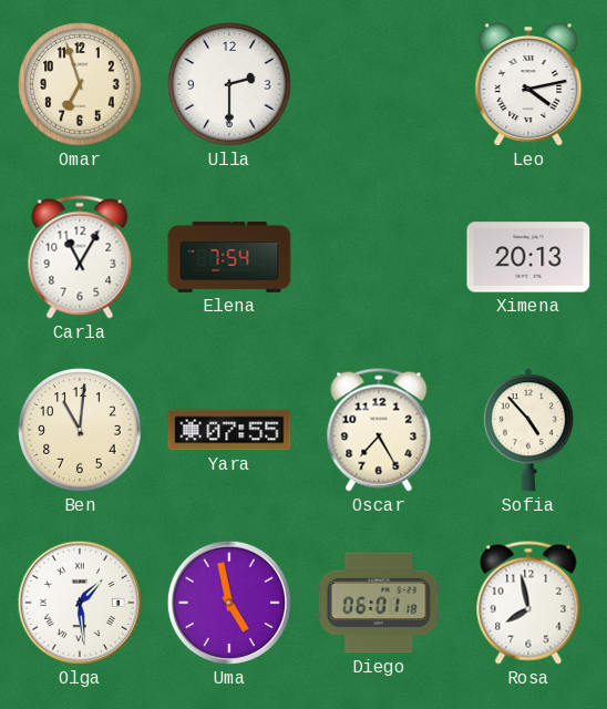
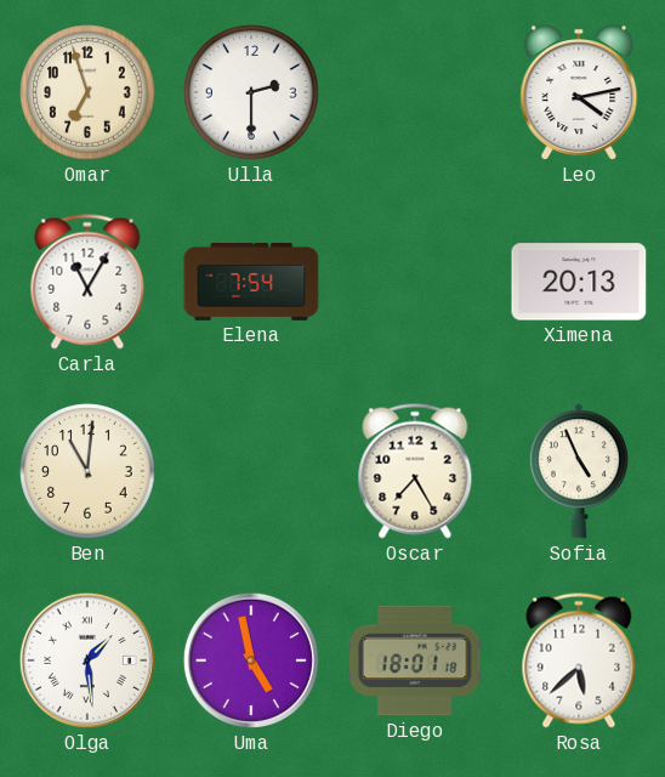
Yara: 07:55 -> none (229, 430)
Sofia: 4:53 -> 4:56 (579, 471)
Diego: 06:01 -> 18:01 (416, 660)
Rosa: 7:58 -> 5:38 (579, 660)
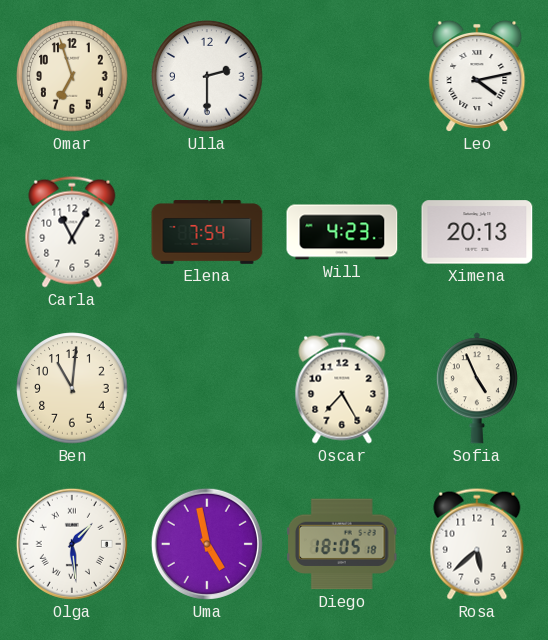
Will: none -> 4:23 (342, 232)
Diego: 18:01 -> 18:05 (343, 544)
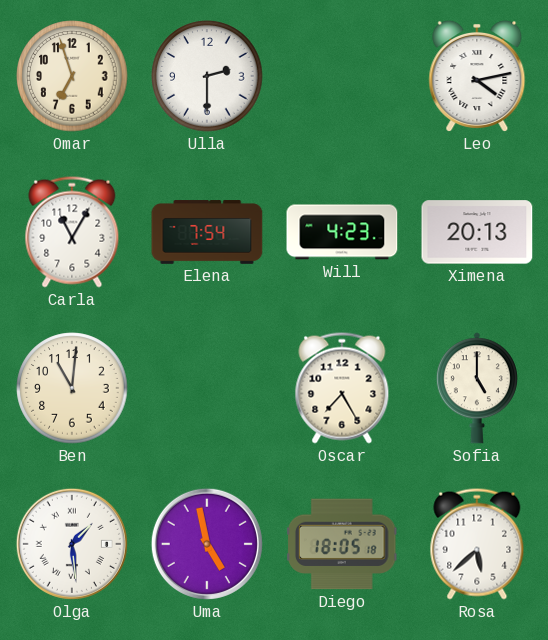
Sofia: 4:56 -> 5:00 (477, 388)
